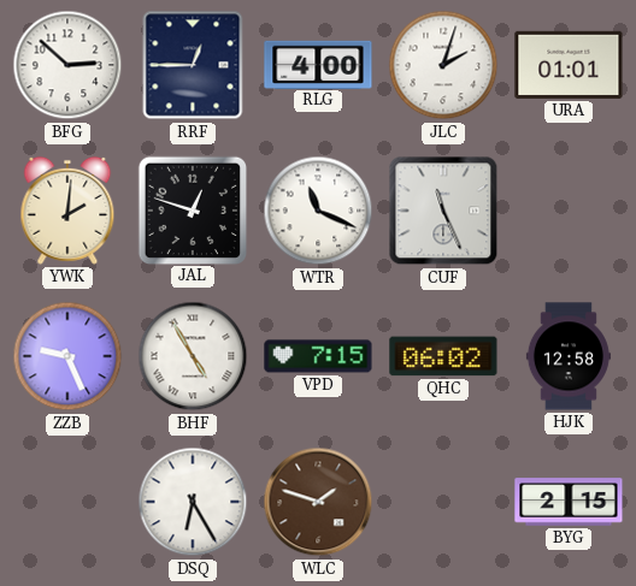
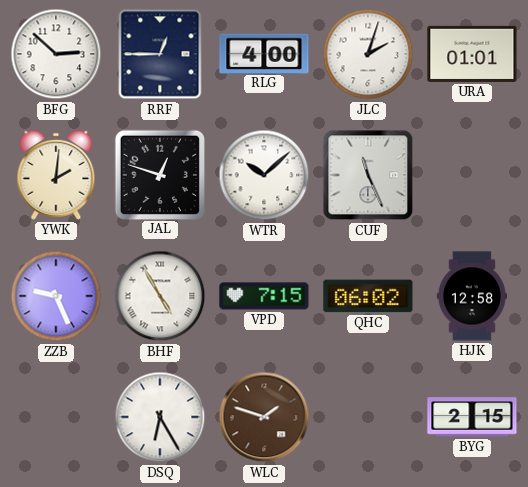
WTR: 11:19 -> 10:08 (264, 175)
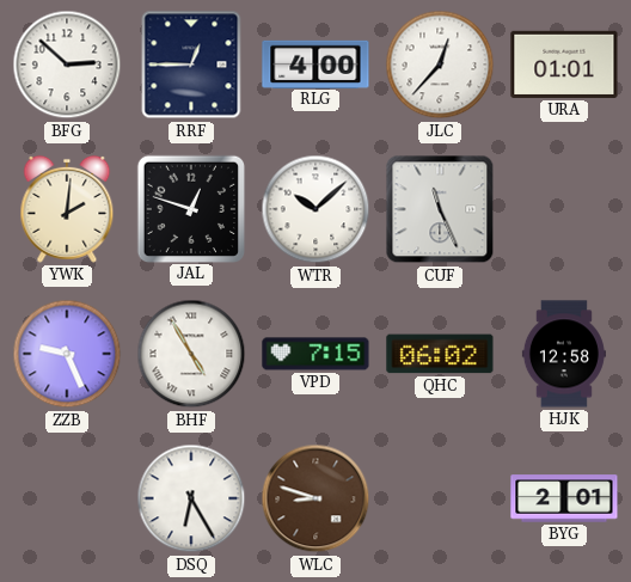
JLC: 2:03 -> 12:37 (440, 65)
WLC: 1:48 -> 8:48 (315, 498)
BYG: 2:15 -> 2:01 (564, 498)
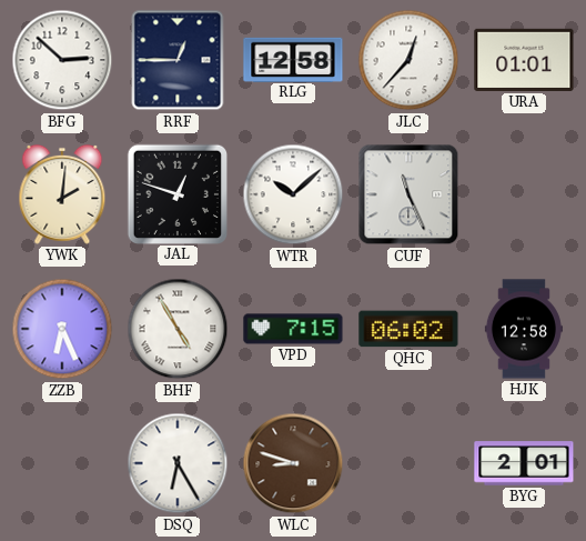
RLG: 4:00 -> 12:58 (293, 59)
ZZB: 9:26 -> 6:26 (62, 329)
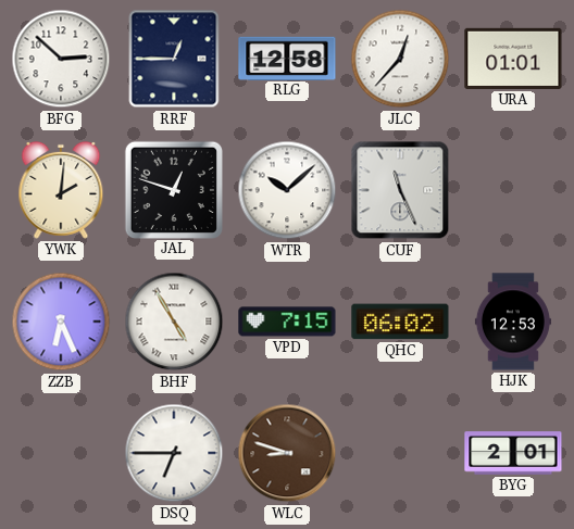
HJK: 12:58 -> 12:53 (513, 322)
DSQ: 6:25 -> 6:45 (174, 453)
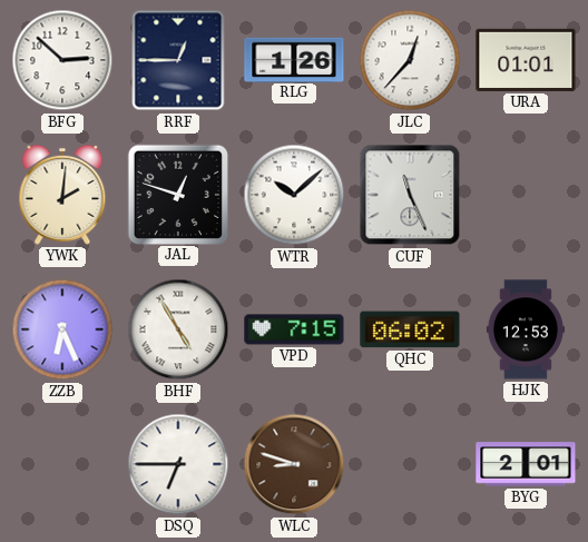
RLG: 12:58 -> 1:26 (294, 59)
